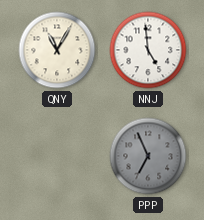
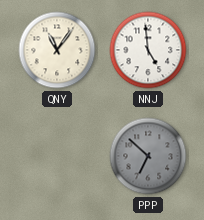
QNY: 11:05 -> 11:06 (57, 50)
PPP: 6:56 -> 6:52 (148, 156)
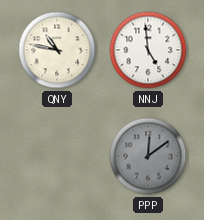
QNY: 11:06 -> 10:47 (57, 50)
PPP: 6:52 -> 12:09 (148, 156)
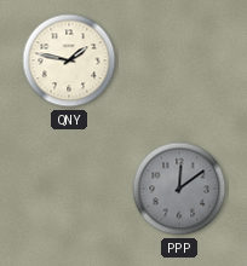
QNY: 10:47 -> 1:47 (69, 60)
NNJ: 4:59 -> none (148, 50)
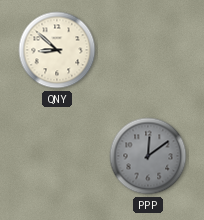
QNY: 1:47 -> 8:52 (57, 50)
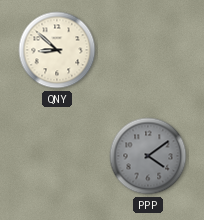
PPP: 12:09 -> 4:09 (148, 156)
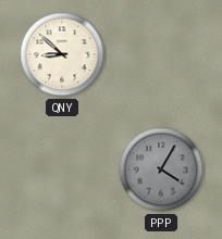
PPP: 4:09 -> 4:05 (161, 169)
